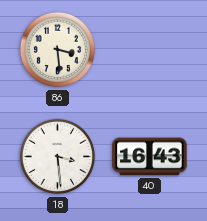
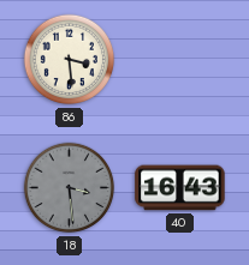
18 dial: white -> grey (70, 188)
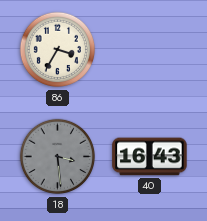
86: 3:29 -> 3:35 (58, 50)
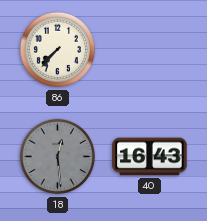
86: 3:35 -> 7:37 (58, 50)
18: 3:29 -> 12:29 (58, 157)
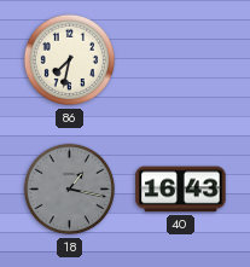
86: 7:37 -> 7:32 (70, 60)
18: 12:29 -> 1:17 (70, 190)
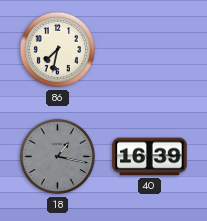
40: 16:43 -> 16:39 (150, 157)
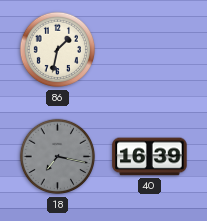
86: 7:32 -> 1:32 (58, 50)
18: 1:17 -> 7:17 (58, 157)
